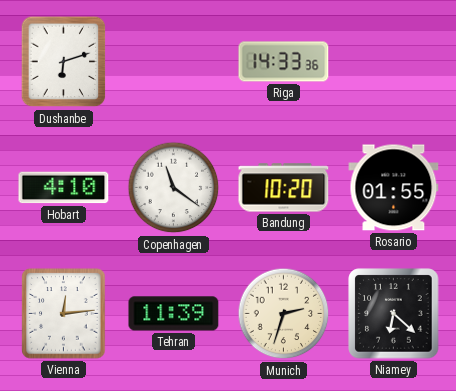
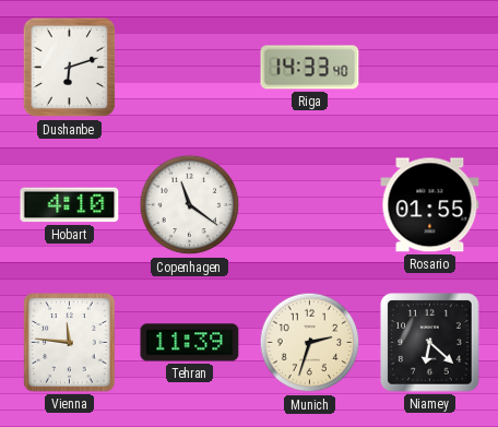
Riga: 14:33:36 -> 14:33:40 (310, 68)
Bandung: 10:20 -> none (284, 188)
Vienna: 12:14 -> 11:46 (70, 343)
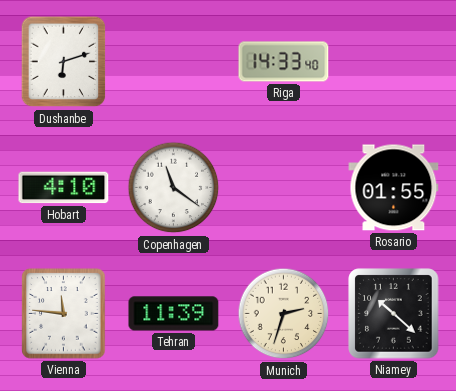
Niamey: 6:22 -> 10:22 (394, 314)
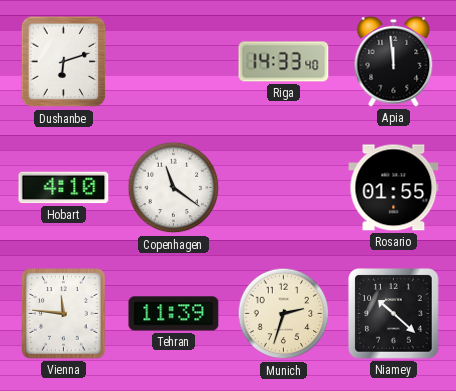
Apia: none -> 11:59 (394, 61)
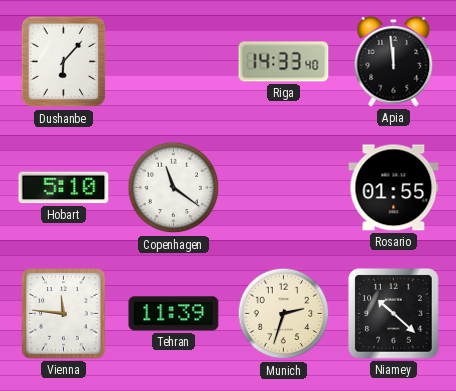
Dushanbe: 6:12 -> 6:07 (64, 62)
Hobart: 4:10 -> 5:10 (64, 188)
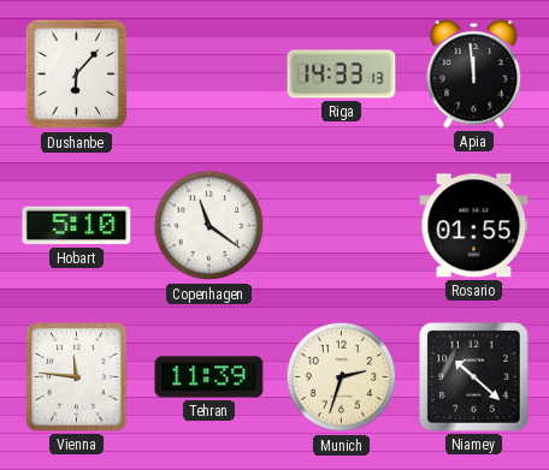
Riga: 14:33:40 -> 14:33:13 (342, 75)
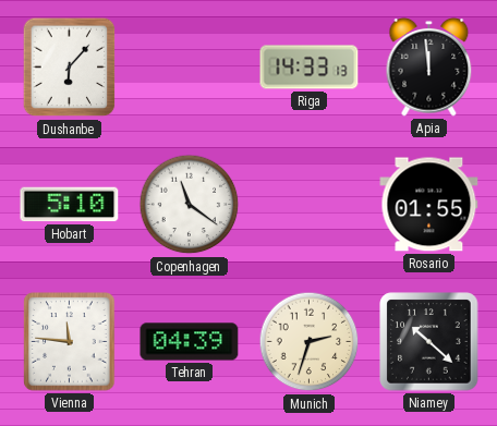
Tehran: 11:39 -> 04:39 (190, 342)
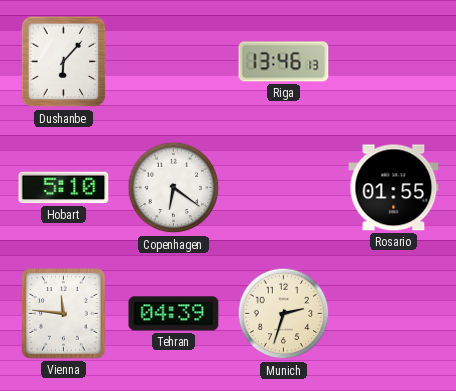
Riga: 14:33 -> 13:46 (284, 62)
Apia: 11:59 -> none (429, 66)
Copenhagen: 11:21 -> 6:21 (174, 188)
Niamey: 10:22 -> none (429, 342)
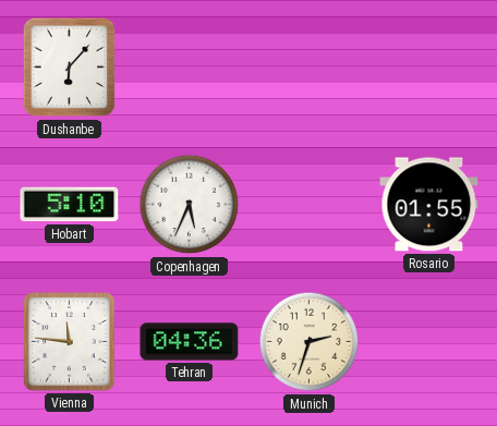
Riga: 13:46 -> none (284, 62)
Copenhagen: 6:21 -> 5:34 (190, 205)
Tehran: 04:39 -> 04:36 (190, 342)
